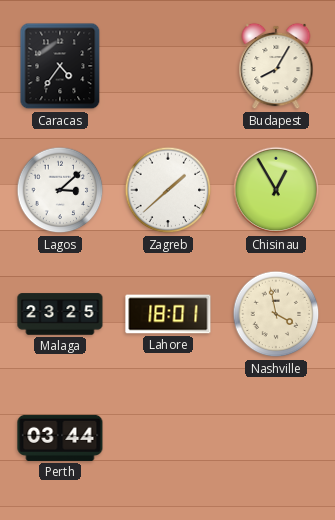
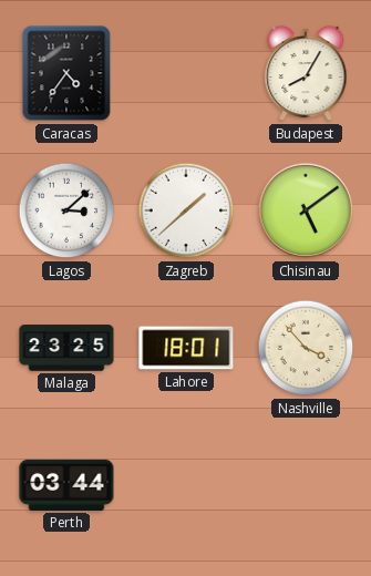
Chisinau: 12:55 -> 5:09 (306, 210)
Nashville: 3:58 -> 3:53 (306, 348)
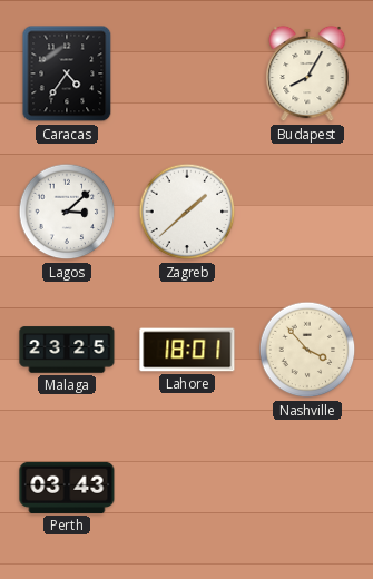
Chisinau: 5:09 -> none (306, 210)
Perth: 03:44 -> 03:43 (67, 488)
